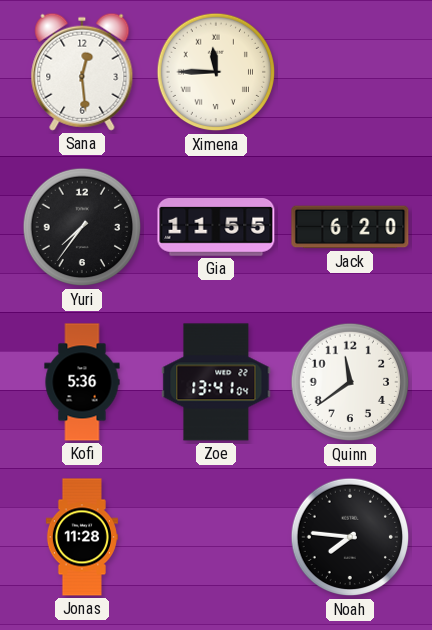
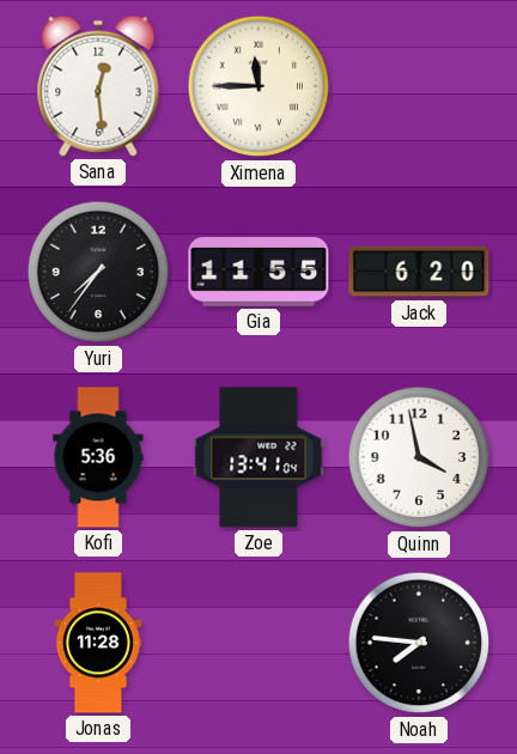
Quinn: 11:39 -> 3:58 (419, 457)
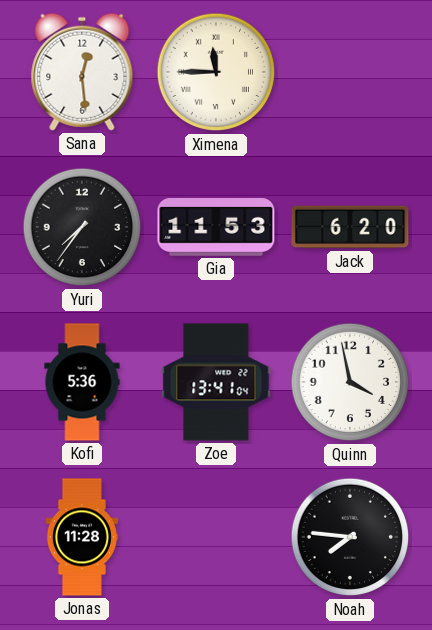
Gia: 11:55 -> 11:53 (216, 228)
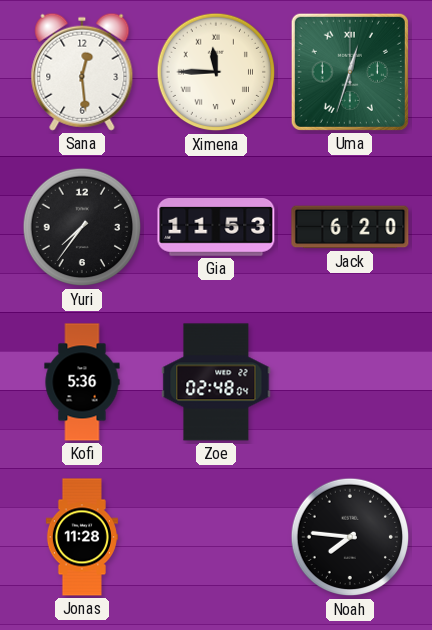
Uma: none -> 12:33 (350, 72)
Zoe: 13:41 -> 02:48 (216, 382)
Quinn: 3:58 -> none (350, 382)
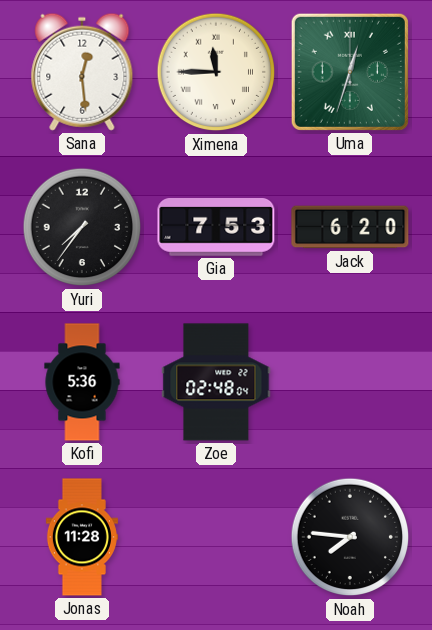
Gia: 11:53 -> 7:53 (216, 228)
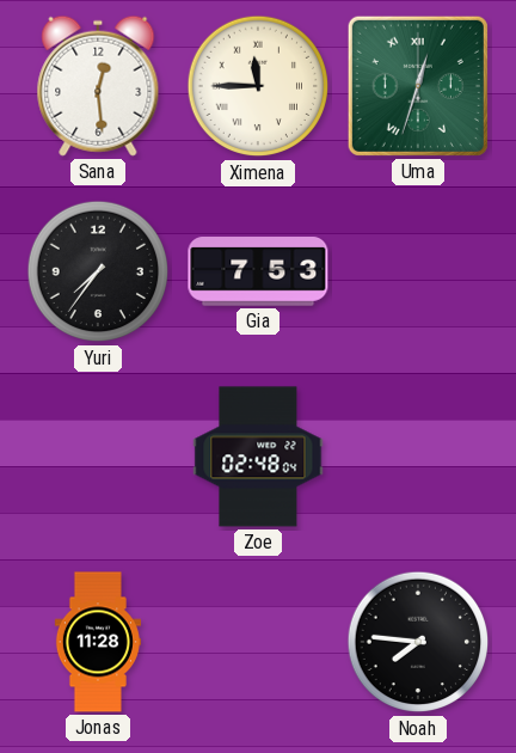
Jack: 6:20 -> none (350, 227)
Kofi: 5:36 -> none (82, 382)
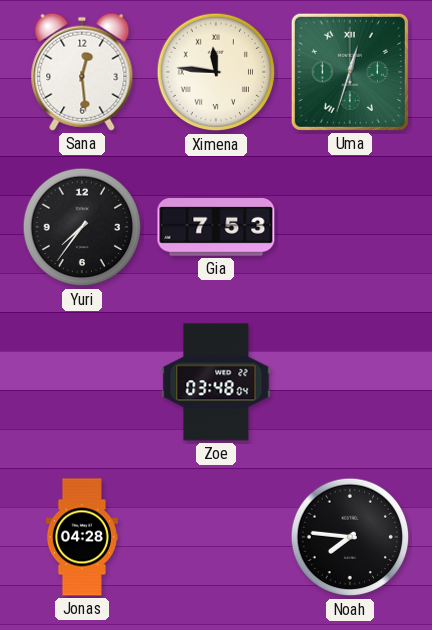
Ximena: 11:45 -> 11:46 (216, 72)
Zoe: 02:48 -> 03:48 (216, 382)
Jonas: 11:28 -> 04:28 (82, 537)
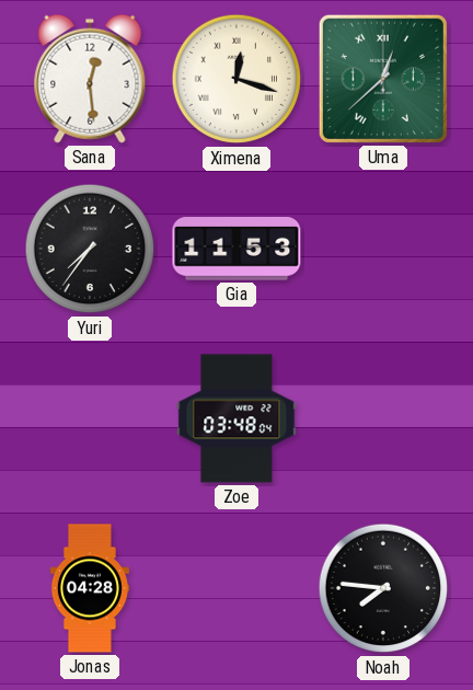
Ximena: 11:46 -> 12:18 (236, 79)
Uma: 12:33 -> 12:38 (383, 79)
Gia: 7:53 -> 11:53 (236, 250)
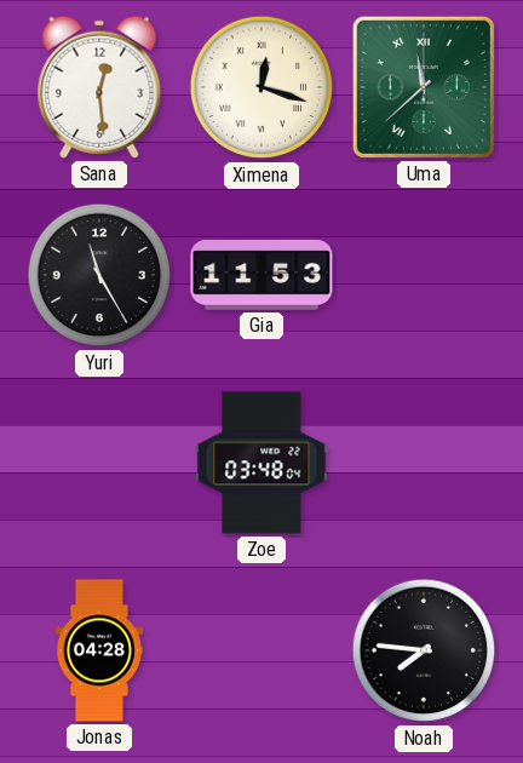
Uma: 12:38 -> 11:38 (424, 87)
Yuri: 7:36 -> 11:25 (99, 275)
